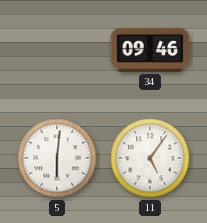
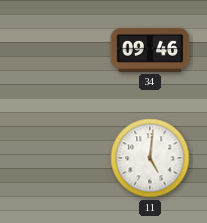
5: 6:01 -> none (57, 158)
11: 5:06 -> 5:01 (150, 158)
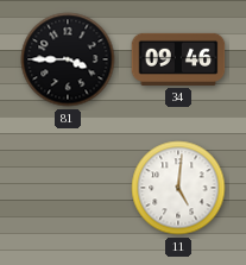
81: none -> 3:45 (68, 59)
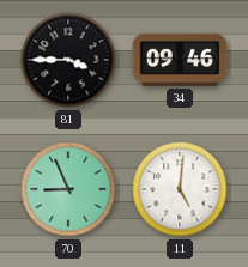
70: none -> 8:56 (68, 189)
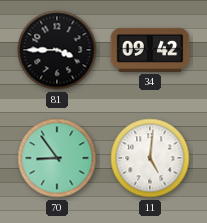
34: 09:46 -> 09:42 (150, 50)
70: 8:56 -> 8:54 (57, 158)
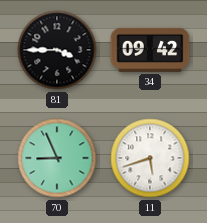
70: 8:54 -> 8:56 (57, 158)
11: 5:01 -> 5:42 (150, 158)
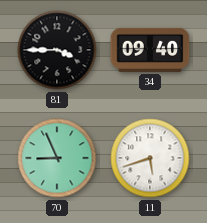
34: 09:42 -> 09:40 (150, 50)
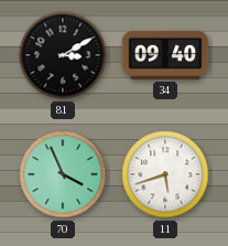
81: 3:45 -> 3:10 (63, 55)
70: 8:56 -> 3:56 (63, 174)
